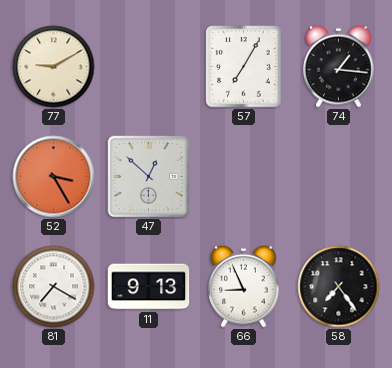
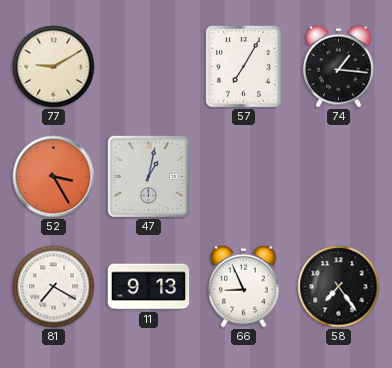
47: 12:52 -> 1:02 (148, 176)
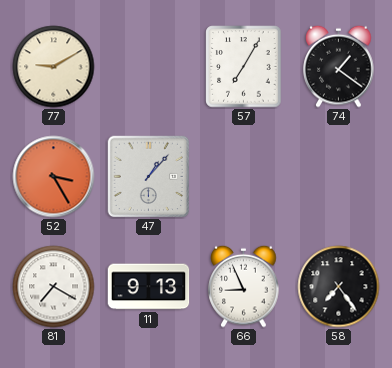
74: 1:16 -> 1:21 (339, 66)
47: 1:02 -> 1:07 (148, 176)
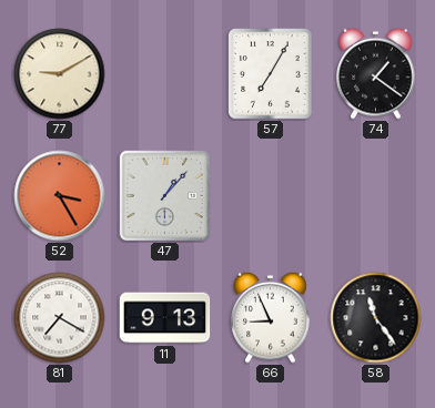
58: 7:24 -> 11:24 (376, 318)
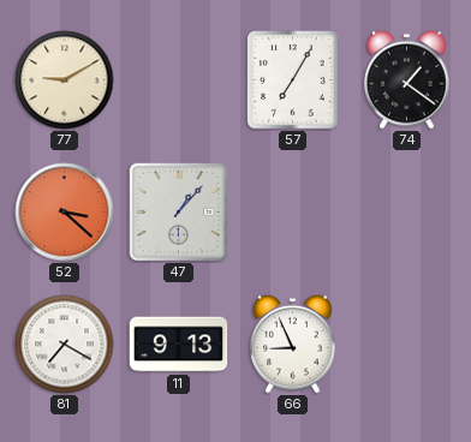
52: 3:25 -> 3:22 (65, 213)
58: 11:24 -> none (376, 318)
